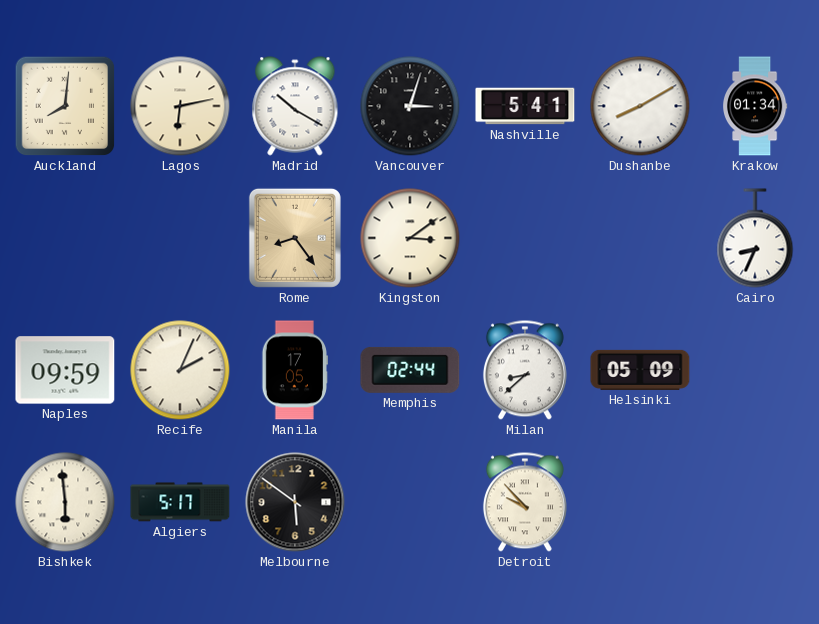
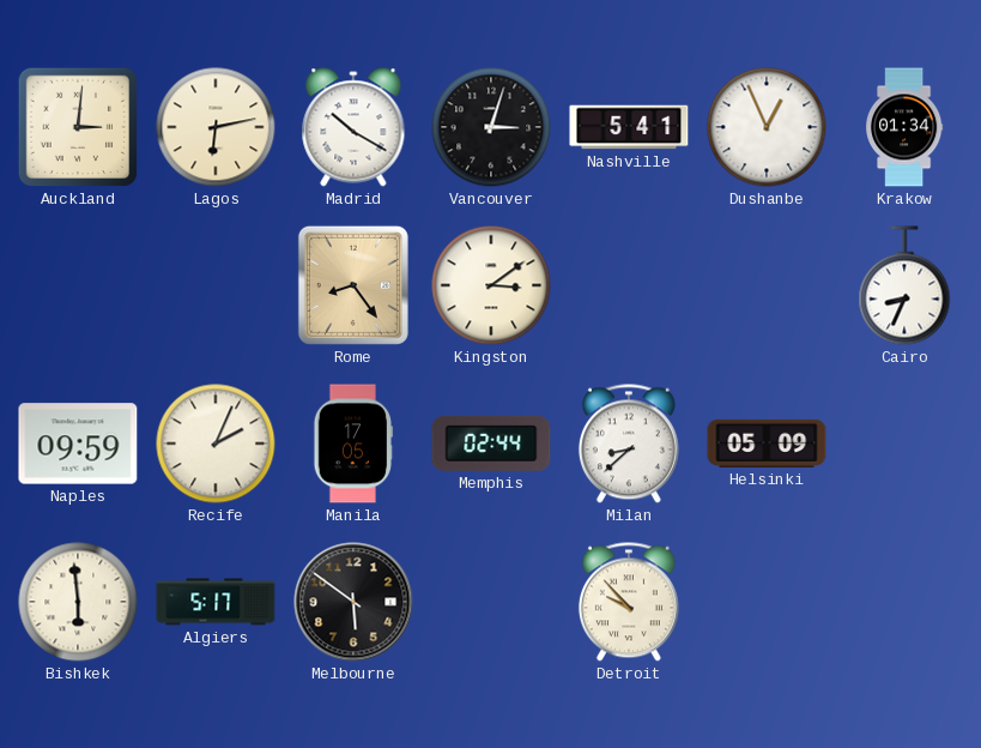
Auckland: 8:01 -> 3:01 (78, 127)
Dushanbe: 8:10 -> 12:56 (767, 127)
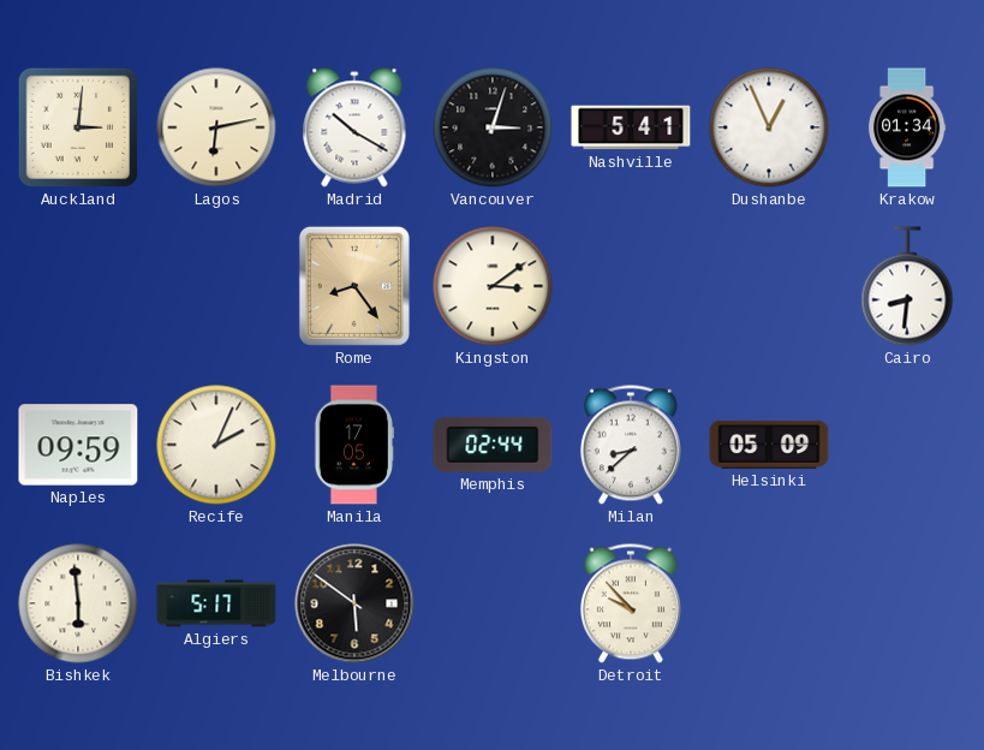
Cairo: 8:34 -> 8:31 (907, 286)
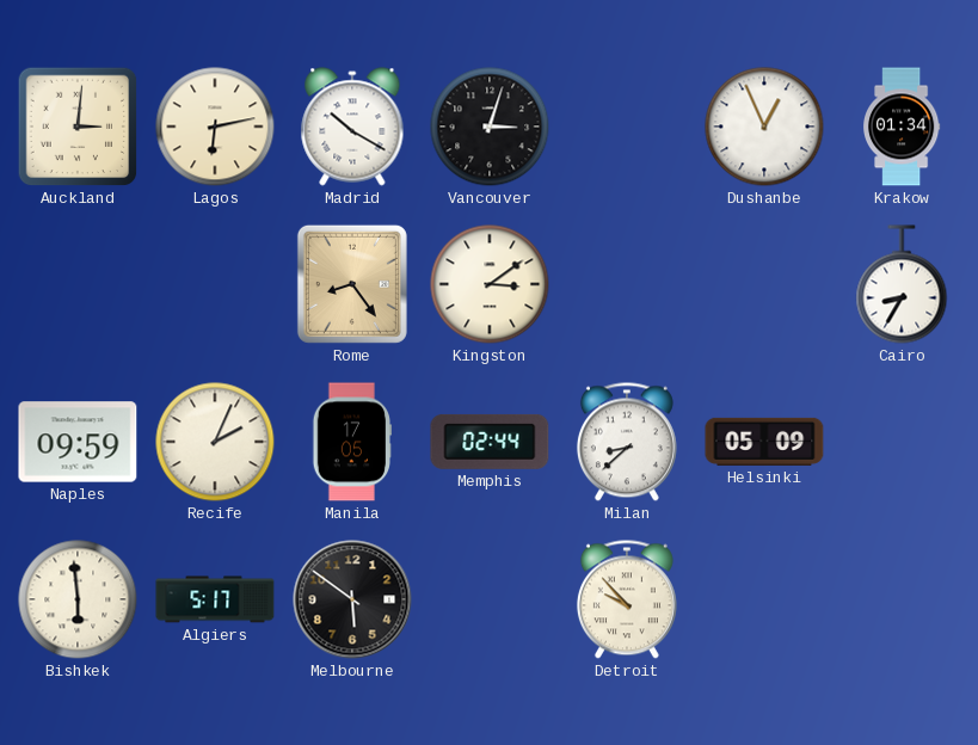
Nashville: 5:41 -> none (631, 127)
Cairo: 8:31 -> 8:35 (902, 284)
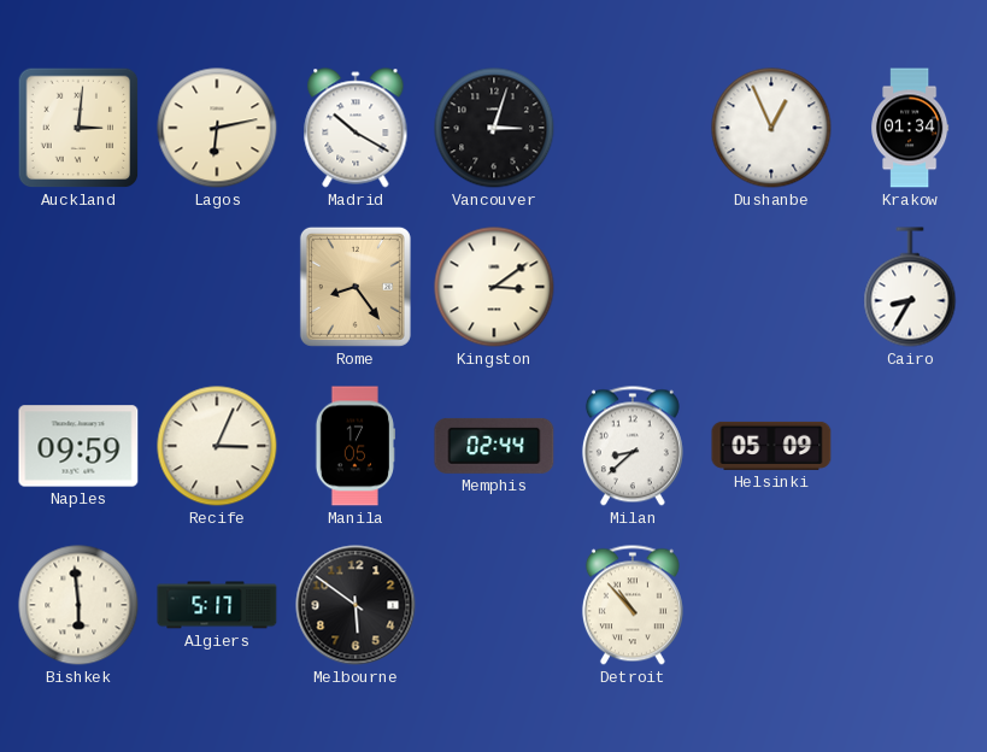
Recife: 2:04 -> 3:04 (217, 446)
Detroit: 9:53 -> 10:53 (633, 605)
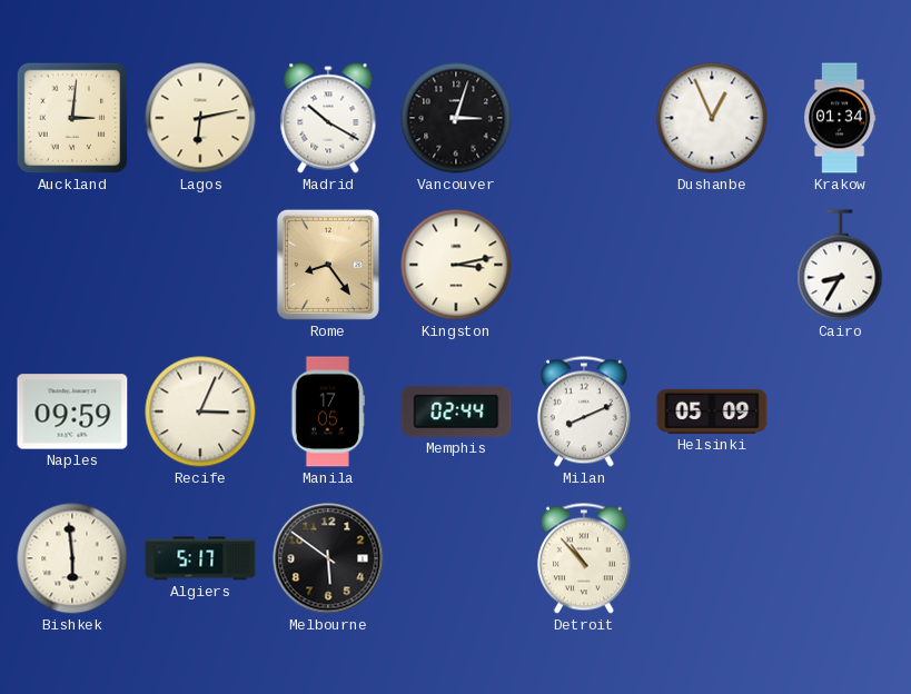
Kingston: 3:09 -> 3:13 (456, 265)
Milan: 8:38 -> 8:11 (584, 412)
